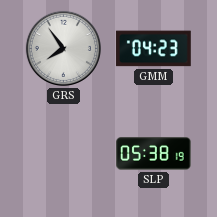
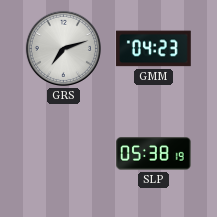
GRS: 7:54 -> 7:12 (63, 48)
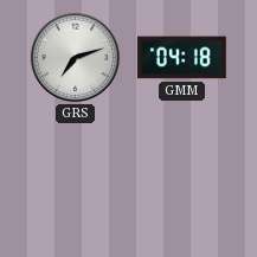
GMM: 04:23 -> 04:18 (182, 58)
SLP: 05:38 -> none (154, 154)
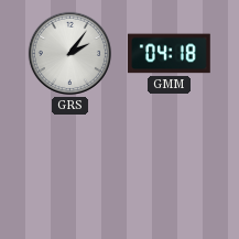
GRS: 7:12 -> 2:06 (69, 53)
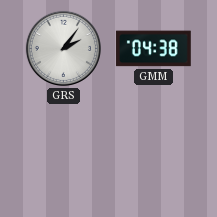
GMM: 04:18 -> 04:38 (154, 49)
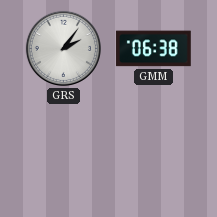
GMM: 04:38 -> 06:38 (154, 49)
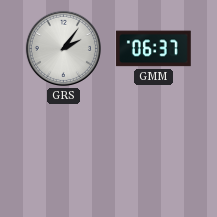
GMM: 06:38 -> 06:37 (154, 49)
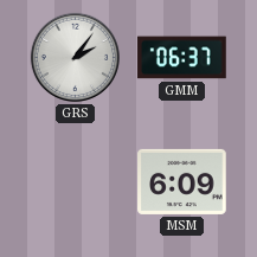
MSM: none -> 6:09 (182, 181)
